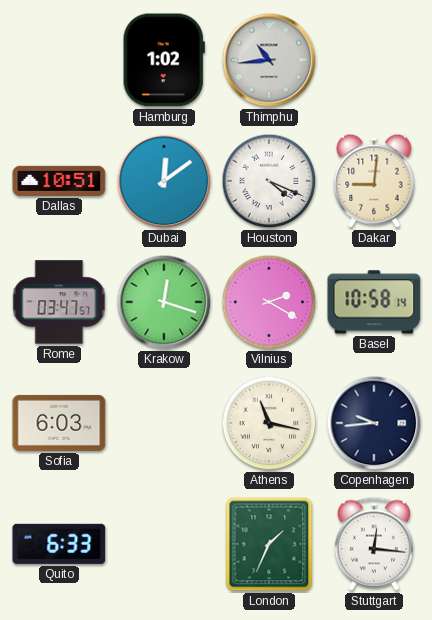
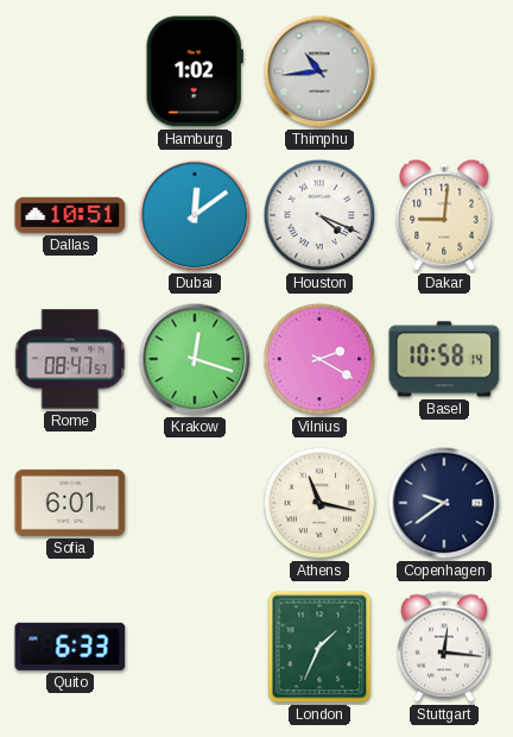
Rome: 03:47 -> 08:47 (70, 359)
Sofia: 6:03 -> 6:01 (70, 503)
Copenhagen: 9:44 -> 9:39 (444, 503)
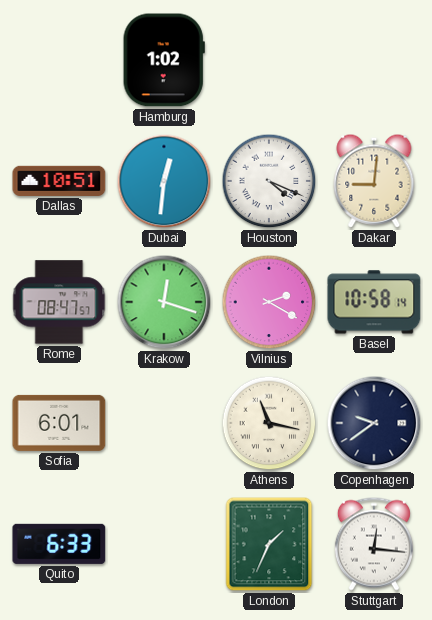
Thimphu: 10:44 -> none (319, 71)
Dubai: 12:09 -> 12:31 (164, 181)
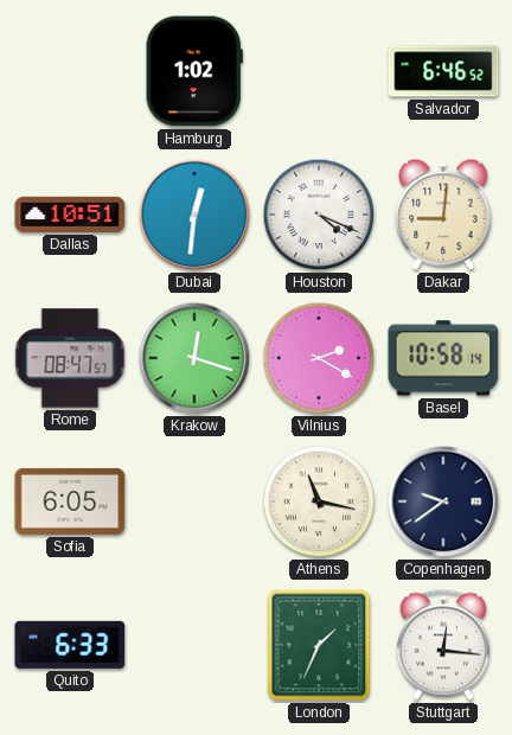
Salvador: none -> 6:46 (443, 71)
Sofia: 6:01 -> 6:05 (70, 501)
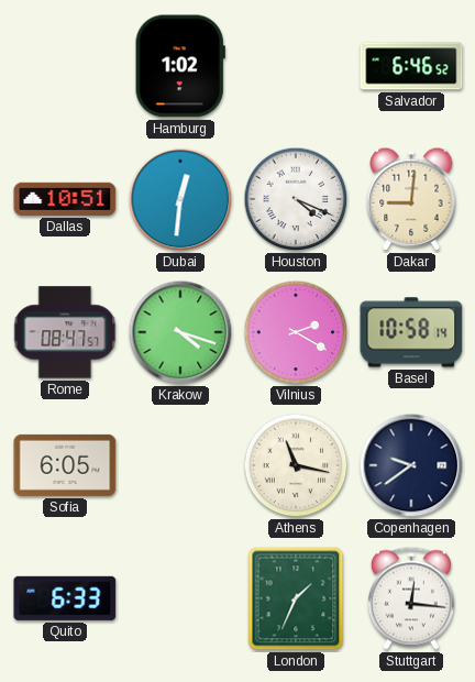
Krakow: 12:18 -> 4:18 (180, 332)
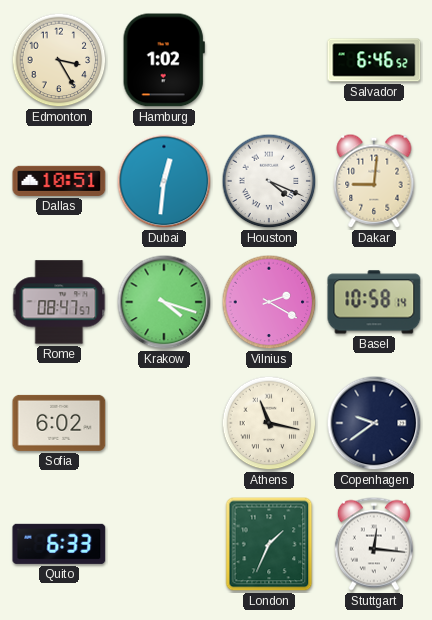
Edmonton: none -> 3:25 (59, 60)
Sofia: 6:05 -> 6:02 (59, 423)
